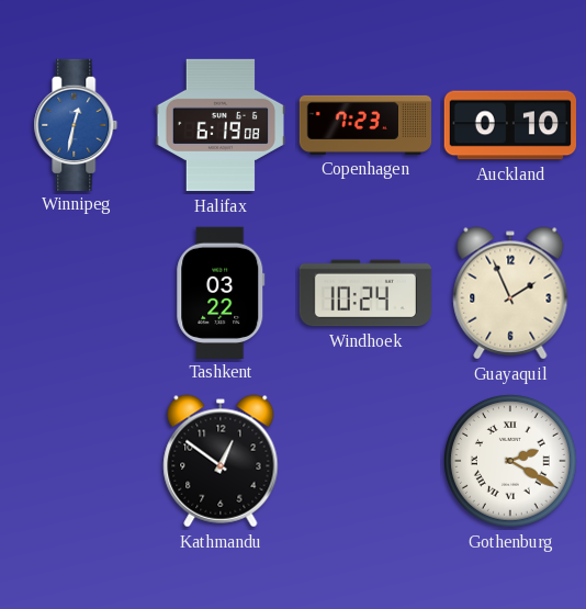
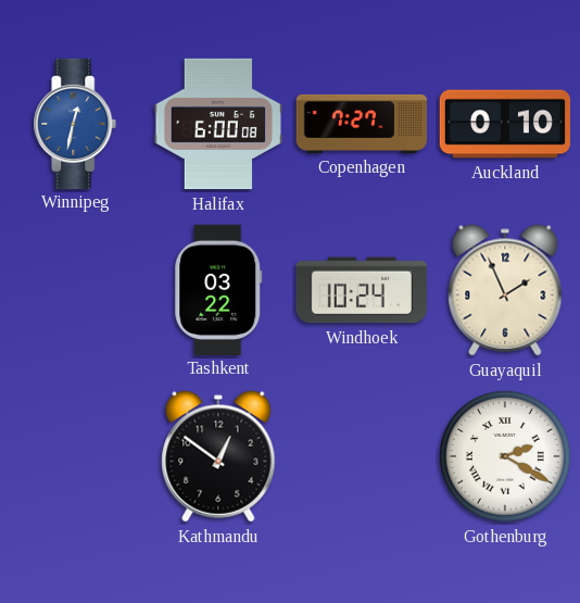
Halifax: 6:19 -> 6:00 (217, 124)
Copenhagen: 7:23 -> 7:27 (362, 124)
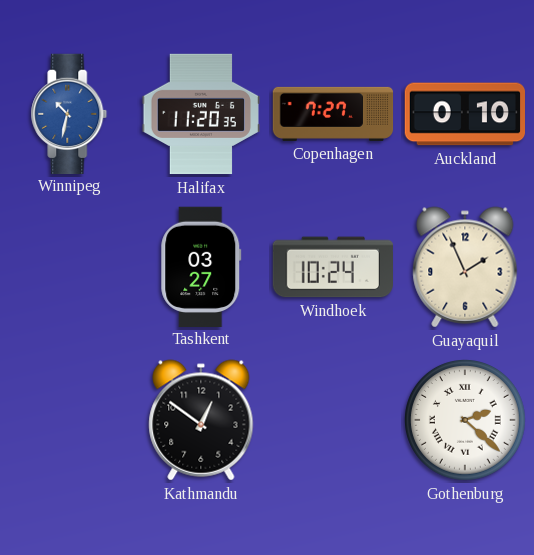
Winnipeg: 12:32 -> 10:32 (69, 113)
Halifax: 6:00 -> 11:20 (200, 114)
Tashkent: 03:22 -> 03:27 (201, 266)
Gothenburg: 2:20 -> 2:22 (466, 421)
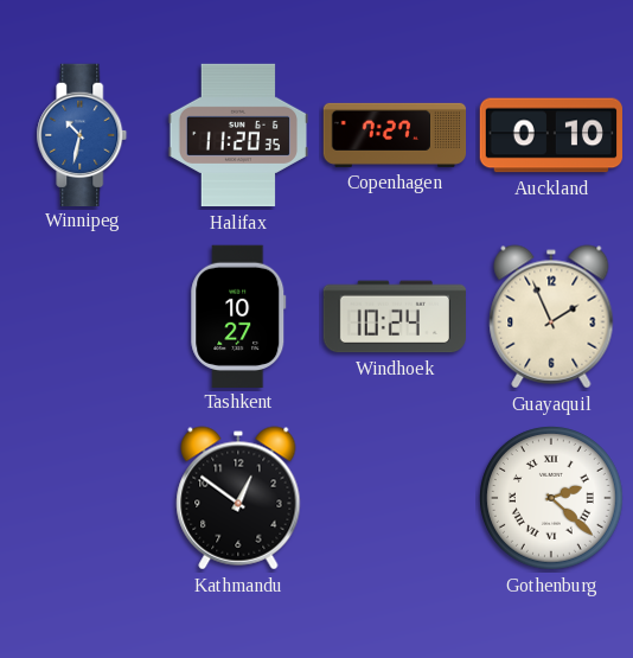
Tashkent: 03:27 -> 10:27 (238, 315)
